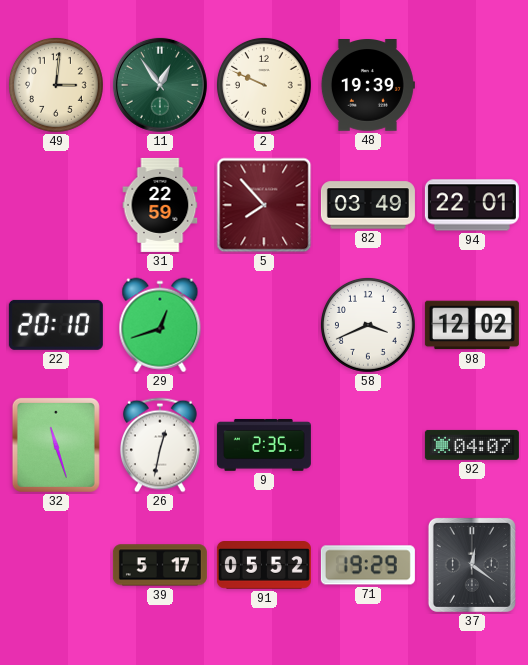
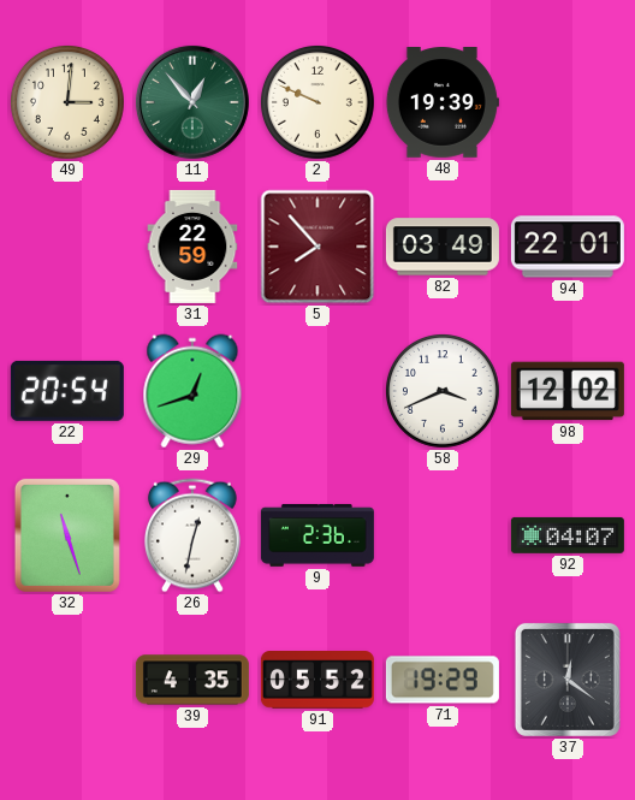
11: 12:54 -> 12:53 (192, 102)
22: 20:10 -> 20:54 (67, 391)
9: 2:35 -> 2:36 (317, 535)
39: 5:17 -> 4:35 (192, 680)
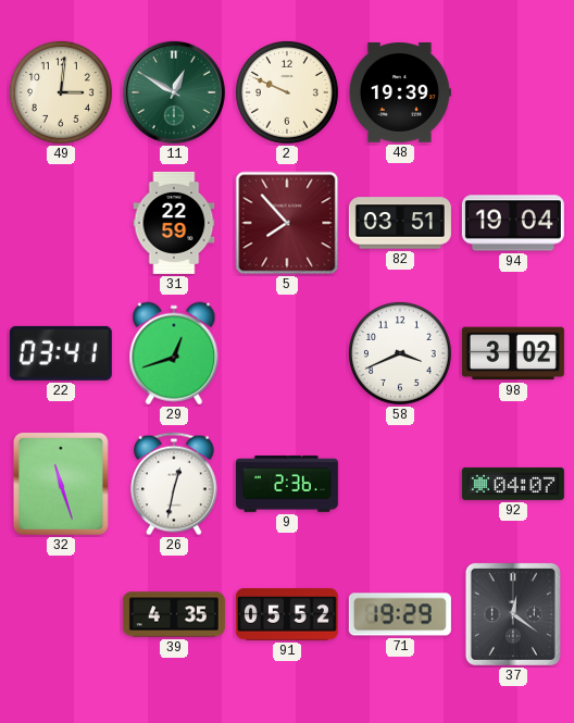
11: 12:53 -> 12:50 (174, 92)
82: 03:49 -> 03:51 (400, 223)
94: 22:01 -> 19:04 (513, 223)
22: 20:54 -> 03:41 (61, 353)
98: 12:02 -> 3:02 (513, 353)
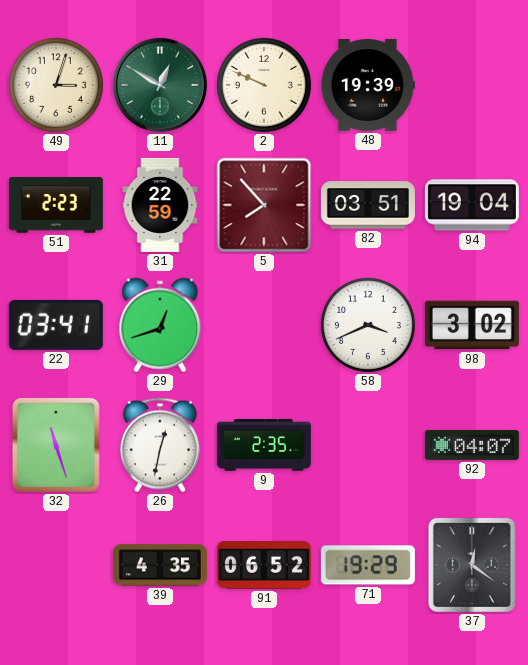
49: 3:01 -> 3:03 (56, 85)
51: none -> 2:23 (56, 205)
9: 2:36 -> 2:35 (264, 445)
91: 05:52 -> 06:52 (264, 566)
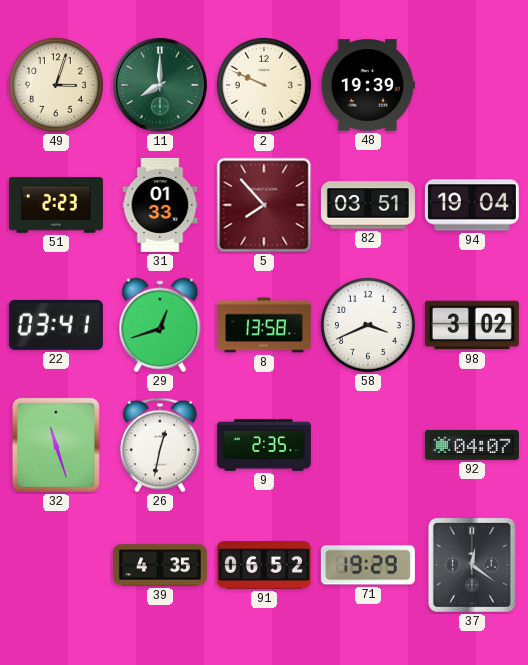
11: 12:50 -> 8:00 (160, 85)
31: 22:59 -> 01:33 (160, 205)
8: none -> 13:58 (264, 325)
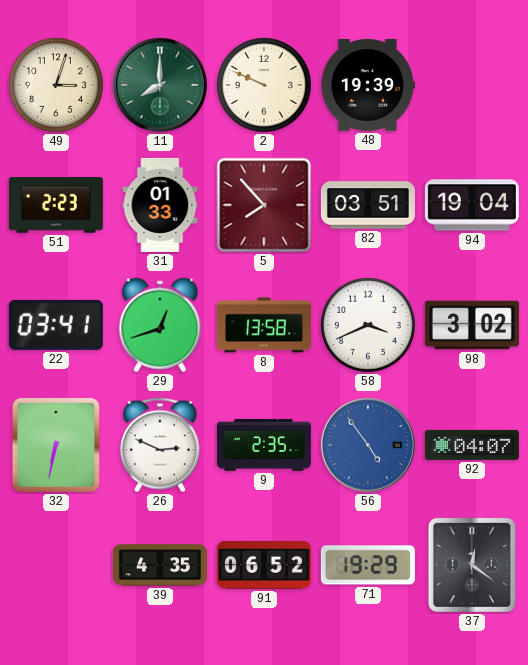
32: 11:27 -> 6:32 (56, 445)
26: 12:32 -> 2:49 (160, 445)
56: none -> 4:54 (368, 445)
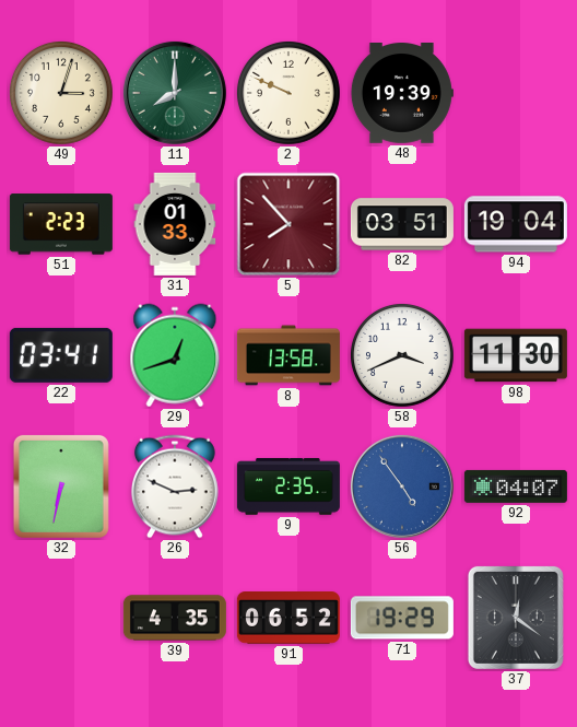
98: 3:02 -> 11:30 (516, 355)
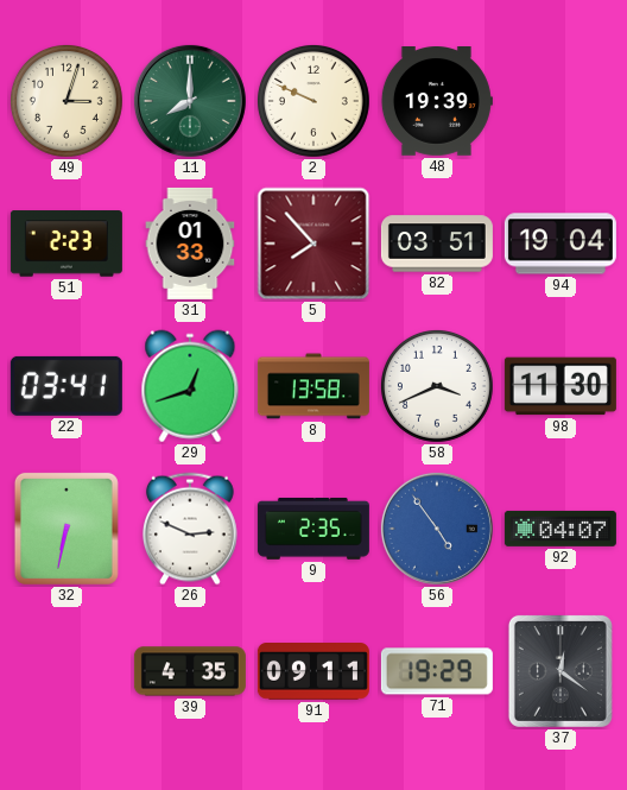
91: 06:52 -> 09:11 (313, 672)
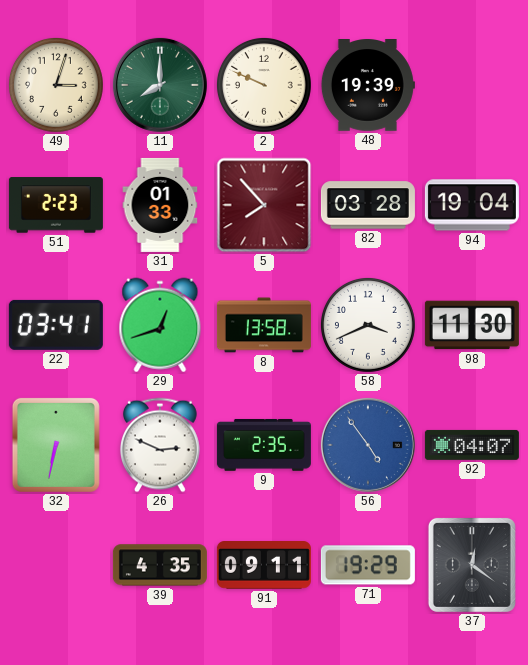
82: 03:51 -> 03:28 (368, 205)
